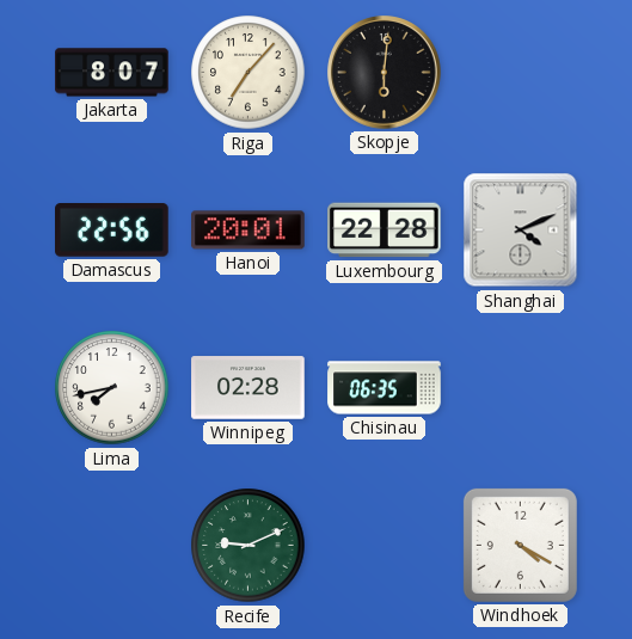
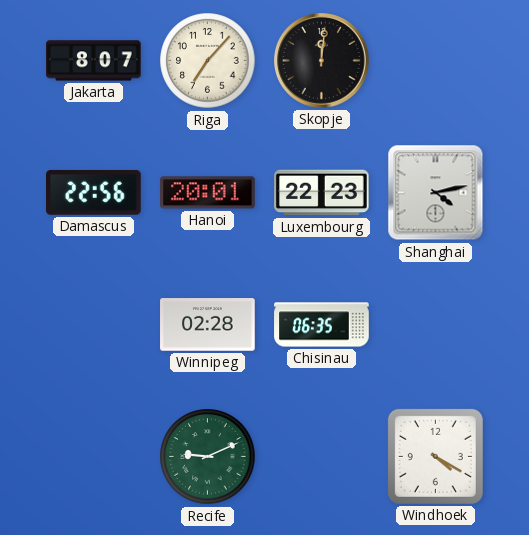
Skopje: 6:01 -> 12:01 (322, 61)
Luxembourg: 22:28 -> 22:23 (322, 193)
Shanghai: 4:11 -> 4:13 (436, 193)
Lima: 7:43 -> none (112, 388)
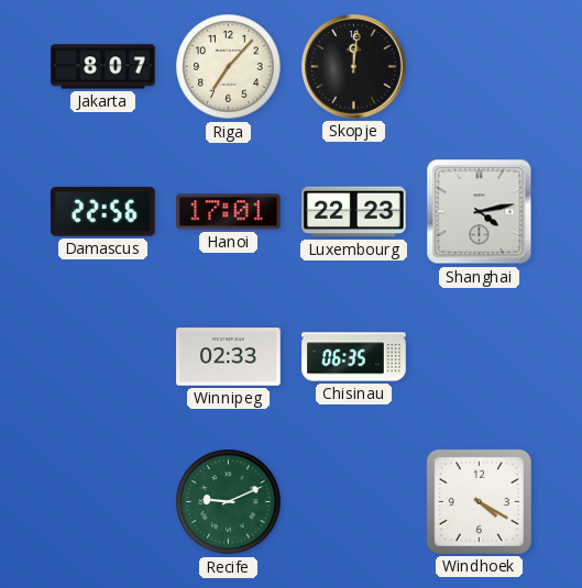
Hanoi: 20:01 -> 17:01 (229, 212)
Winnipeg: 02:28 -> 02:33 (229, 357)
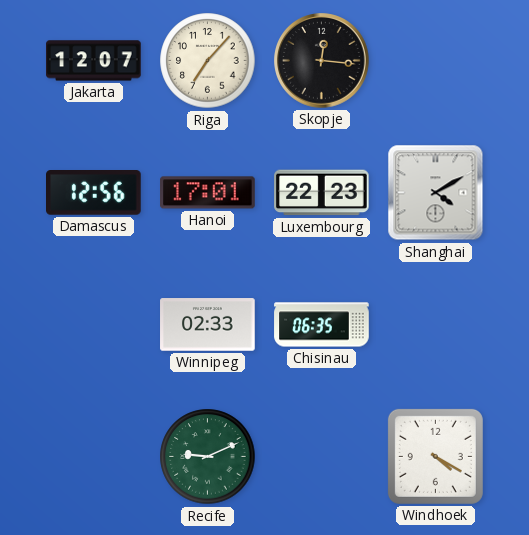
Jakarta: 8:07 -> 12:07 (94, 61)
Skopje: 12:01 -> 12:16 (322, 61)
Damascus: 22:56 -> 12:56 (94, 193)
Shanghai: 4:13 -> 4:10 (436, 193)
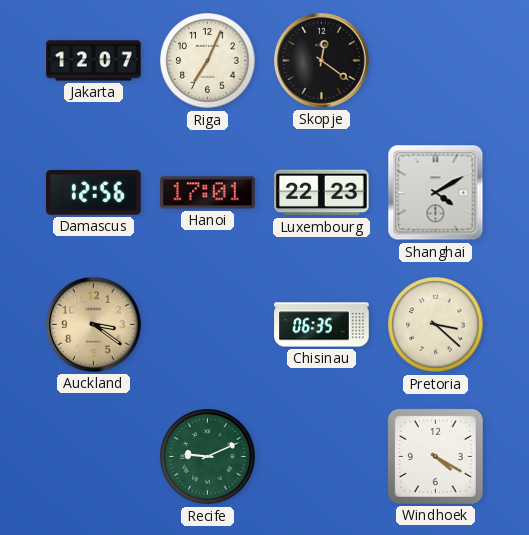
Riga: 7:07 -> 7:04 (208, 61)
Skopje: 12:16 -> 12:21 (322, 61)
Auckland: none -> 3:21 (94, 325)
Winnipeg: 02:33 -> none (208, 325)
Pretoria: none -> 3:22 (436, 325)
